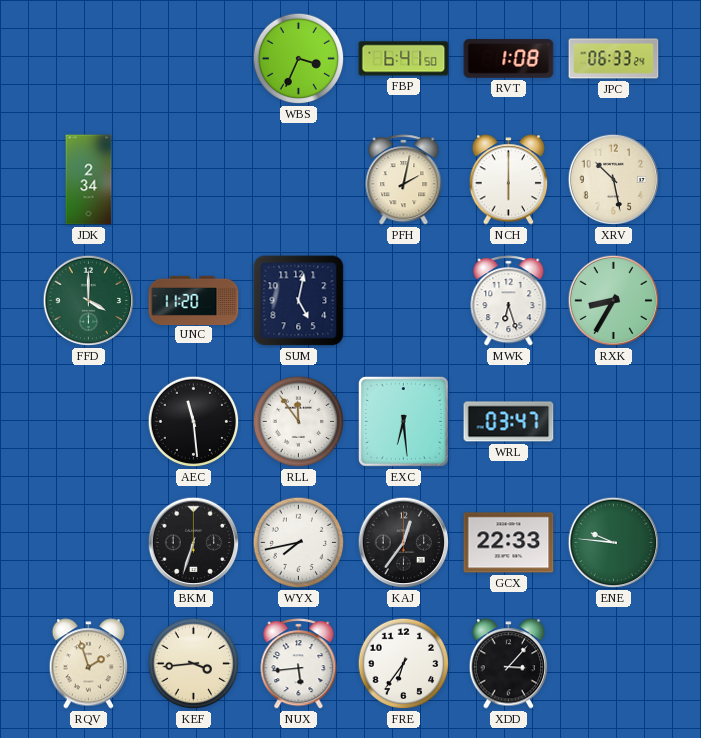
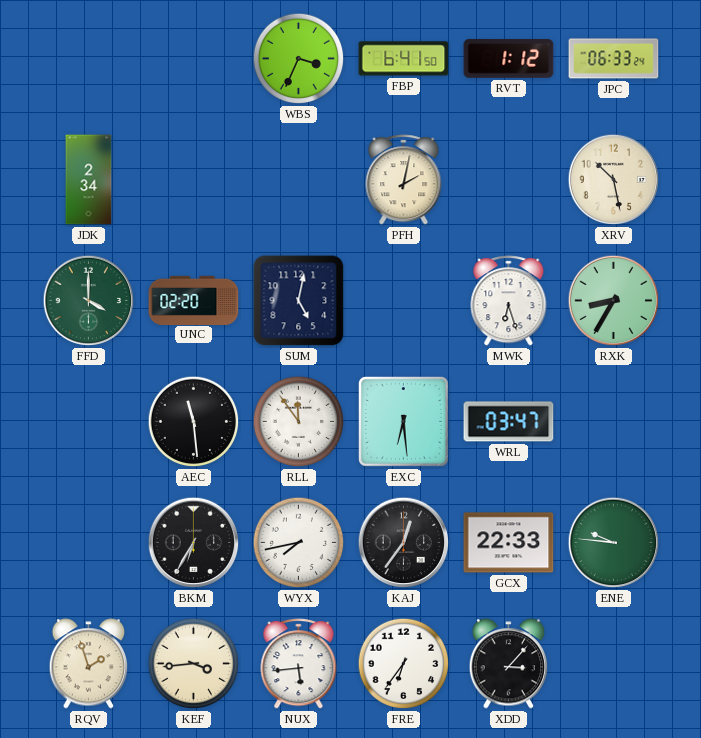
RVT: 1:08 -> 1:12 (509, 59)
NCH: 6:00 -> none (509, 180)
UNC: 11:20 -> 02:20 (194, 300)
BKM: 6:33 -> 6:35 (194, 543)
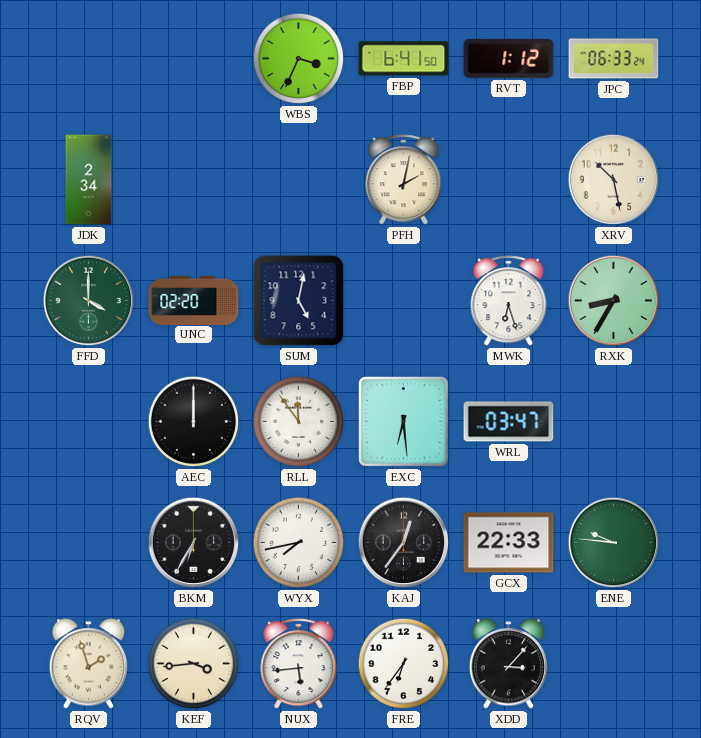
AEC: 11:29 -> 12:00 (194, 422)
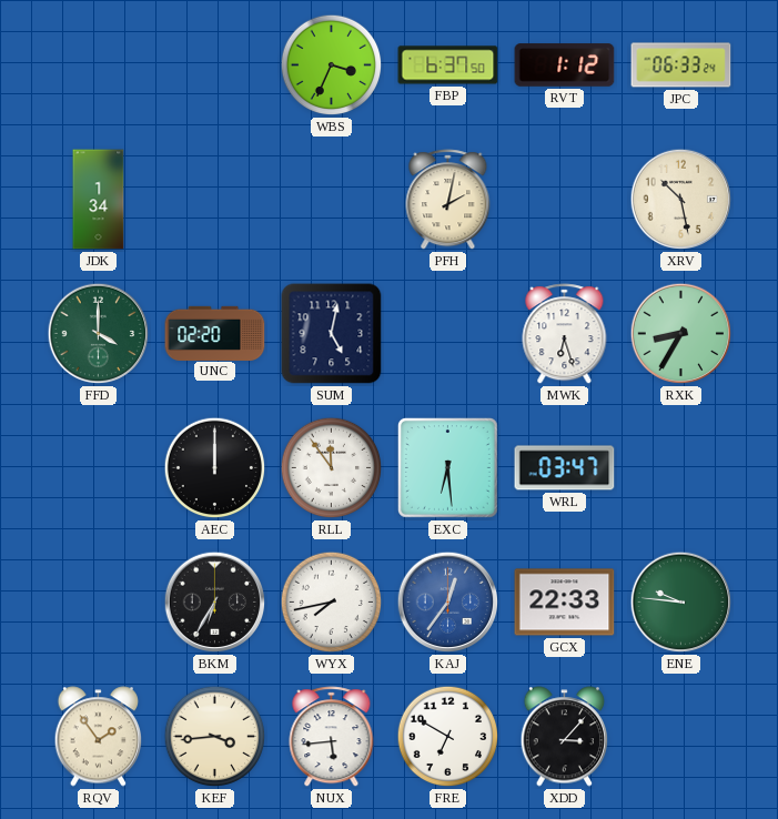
FBP: 6:41 -> 6:37 (448, 65)
JDK: 2:34 -> 1:34 (99, 200)
KAJ dial: black -> blue (448, 603)
RQV: 1:57 -> 1:54 (99, 737)
FRE: 6:36 -> 6:50 (448, 737)
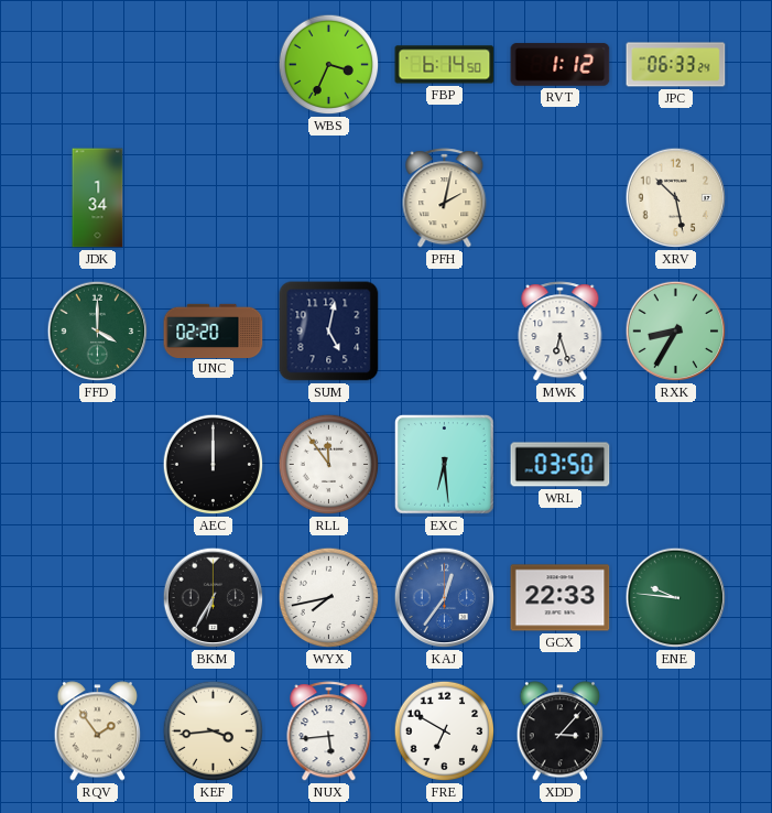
FBP: 6:37 -> 6:14 (445, 65)
WRL: 03:47 -> 03:50 (561, 465)
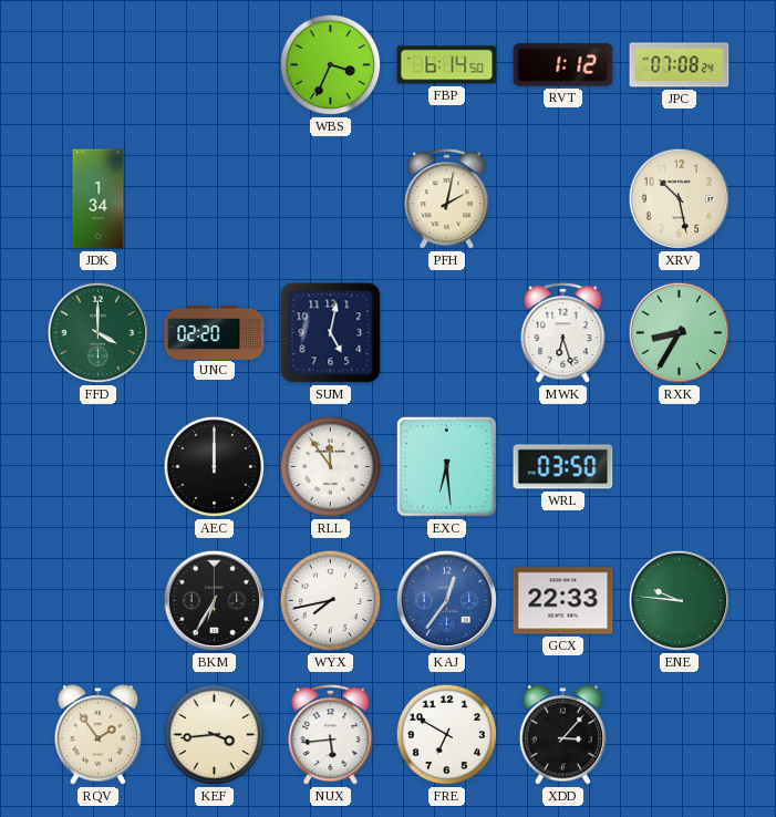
JPC: 06:33 -> 07:08 (680, 65)
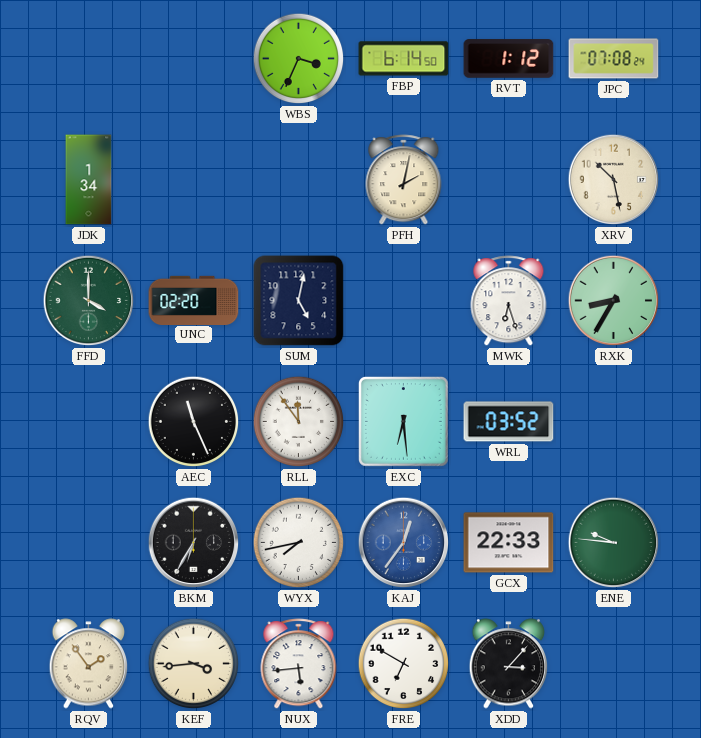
AEC: 12:00 -> 11:26 (194, 422)
WRL: 03:50 -> 03:52 (509, 422)
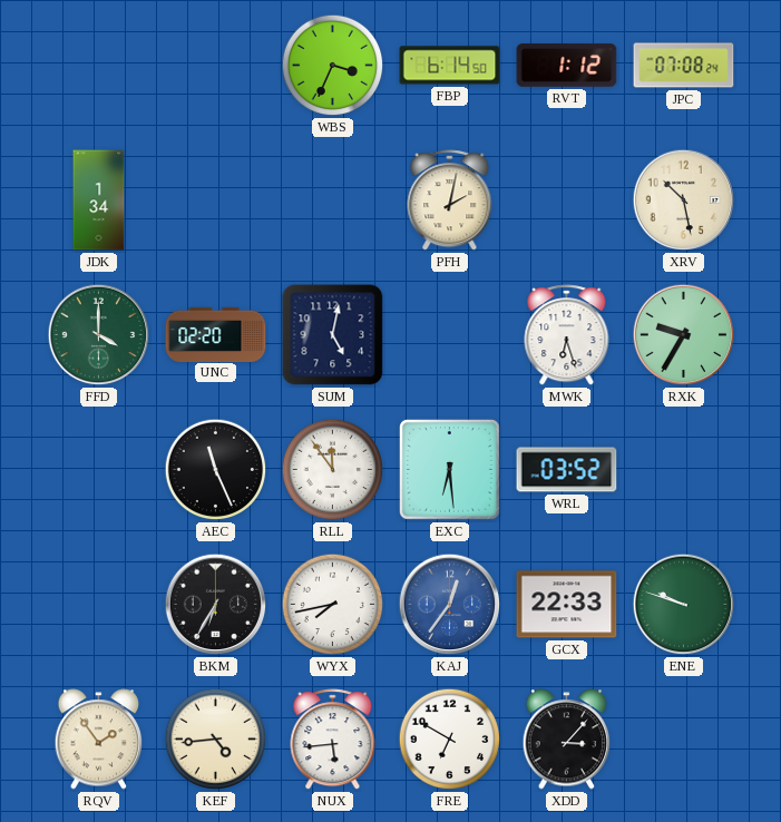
RXK: 8:35 -> 9:35 (684, 335)
ENE: 9:46 -> 9:48 (684, 605)
KEF: 3:44 -> 4:44 (216, 740)
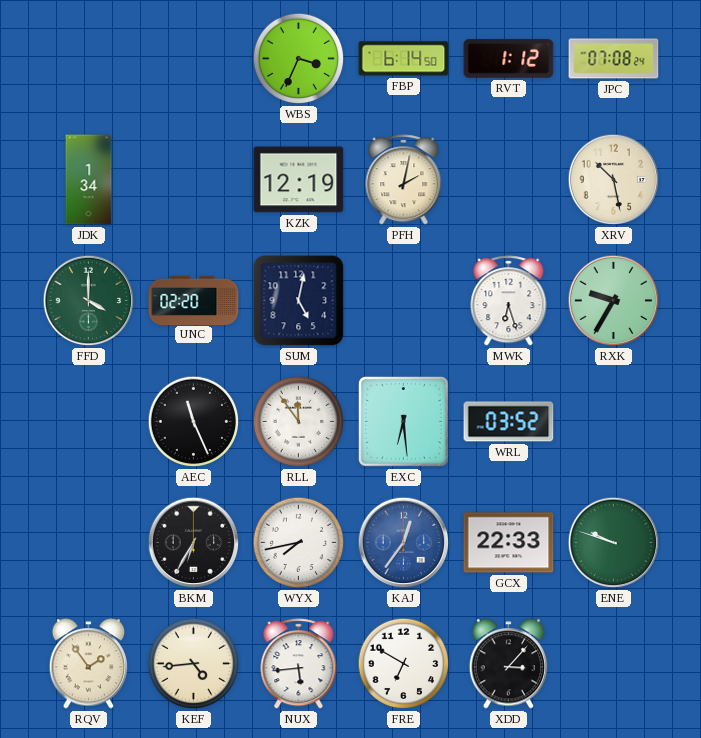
KZK: none -> 12:19 (299, 180)
